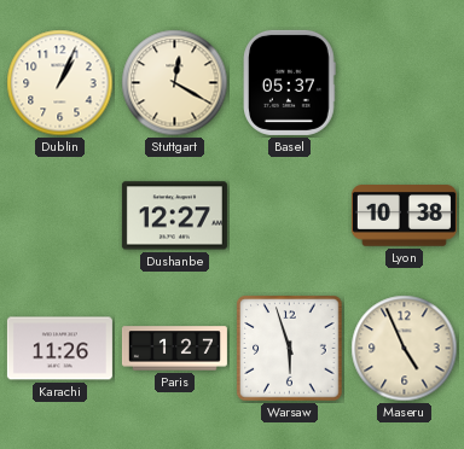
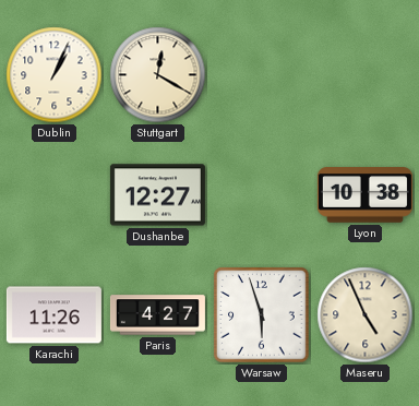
Basel: 05:37 -> none (290, 82)
Paris: 1:27 -> 4:27 (157, 315)
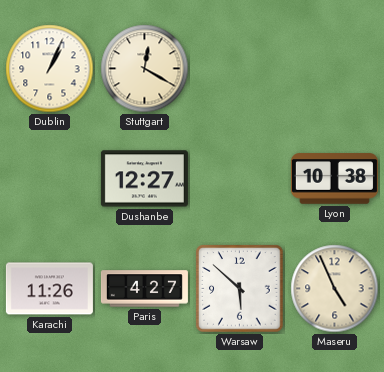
Warsaw: 5:57 -> 5:52 (240, 289)
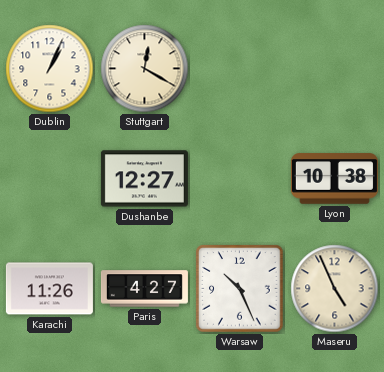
Warsaw: 5:52 -> 10:26 (240, 289)
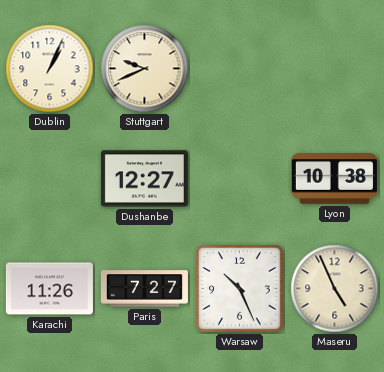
Stuttgart: 12:20 -> 9:41 (145, 69)
Paris: 4:27 -> 7:27 (144, 289)
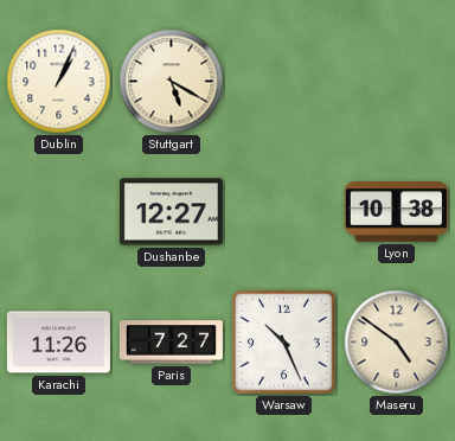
Stuttgart: 9:41 -> 5:20 (172, 82)
Maseru: 4:56 -> 4:51 (397, 343)
